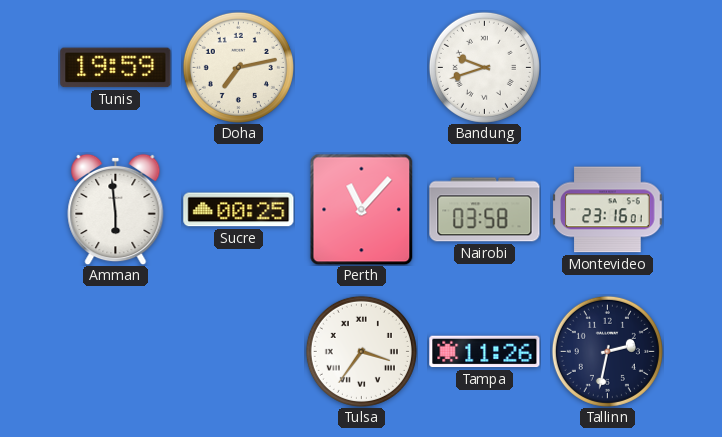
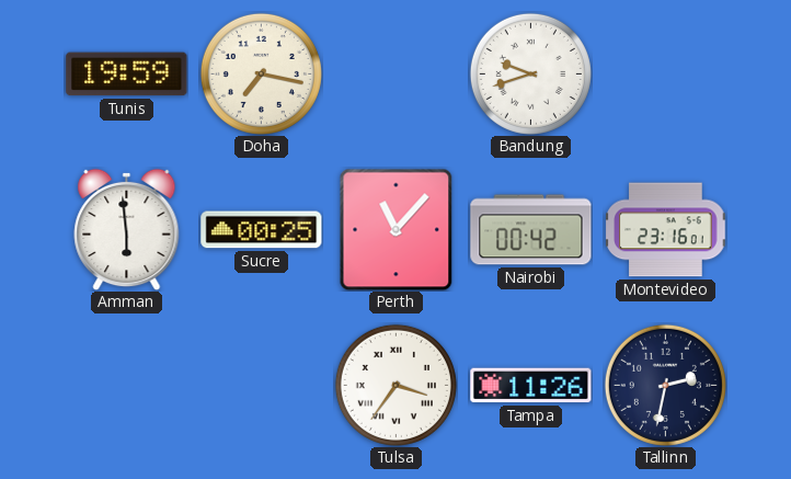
Doha: 7:13 -> 7:17 (261, 73)
Nairobi: 03:58 -> 00:42 (531, 230)
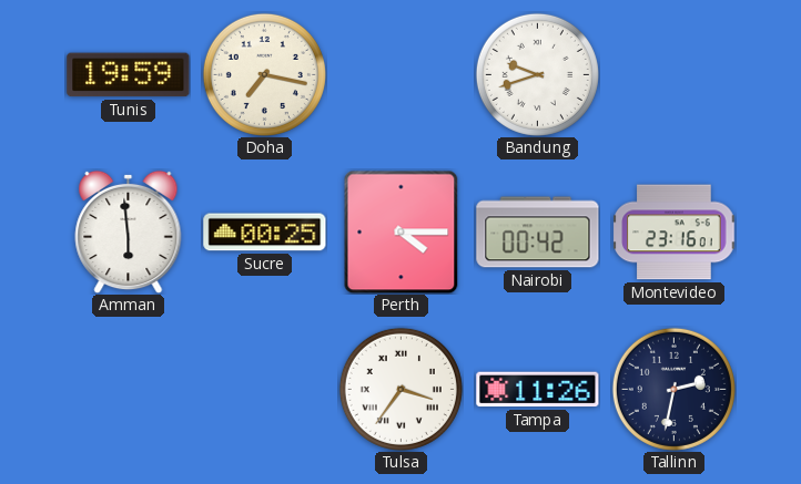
Perth: 11:07 -> 4:15 (402, 231)
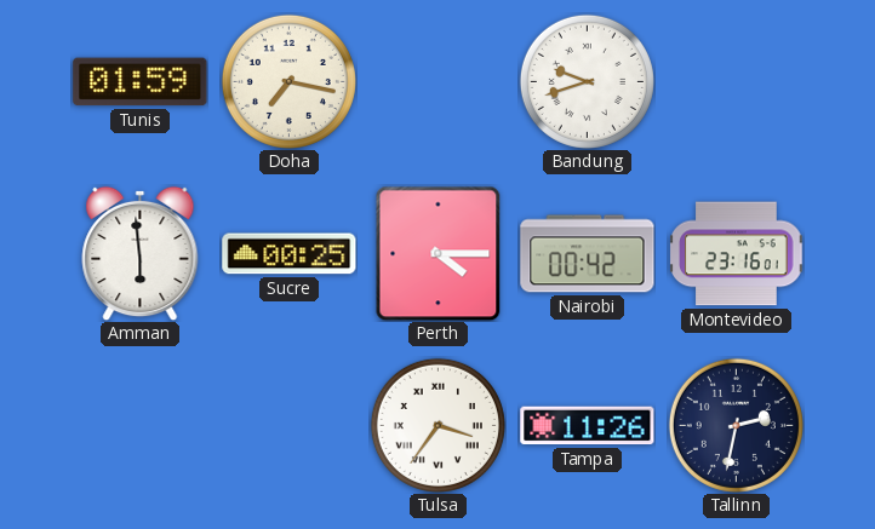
Tunis: 19:59 -> 01:59 (141, 82)
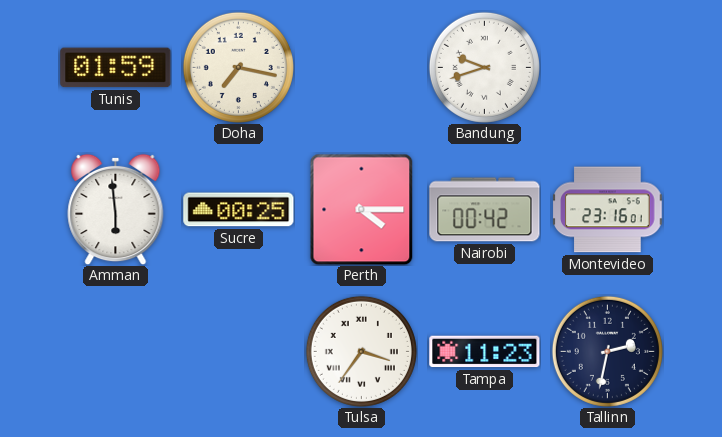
Tampa: 11:26 -> 11:23 (485, 352)
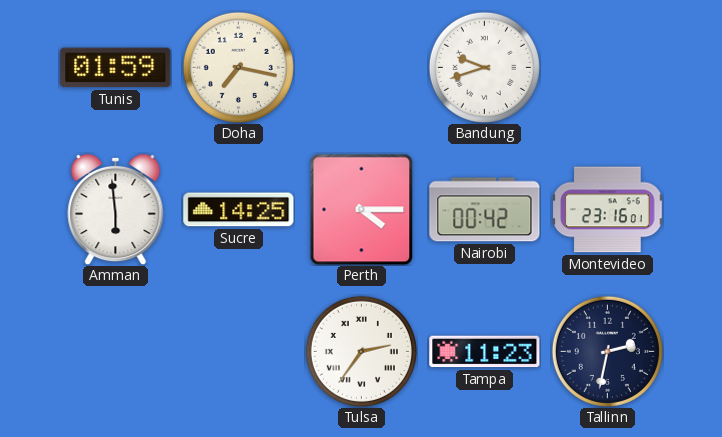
Sucre: 00:25 -> 14:25 (239, 210)
Tulsa: 3:36 -> 2:36 (361, 351)
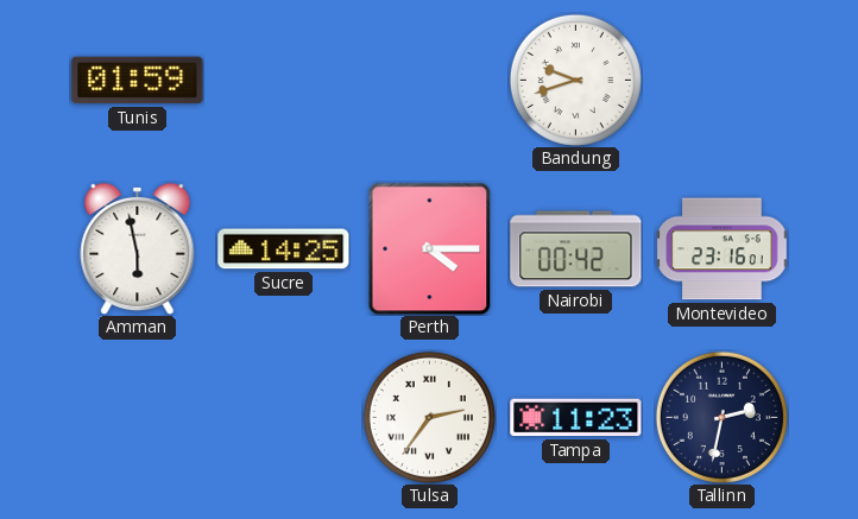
Doha: 7:17 -> none (238, 67)
Amman: 5:59 -> 5:58 (138, 248)
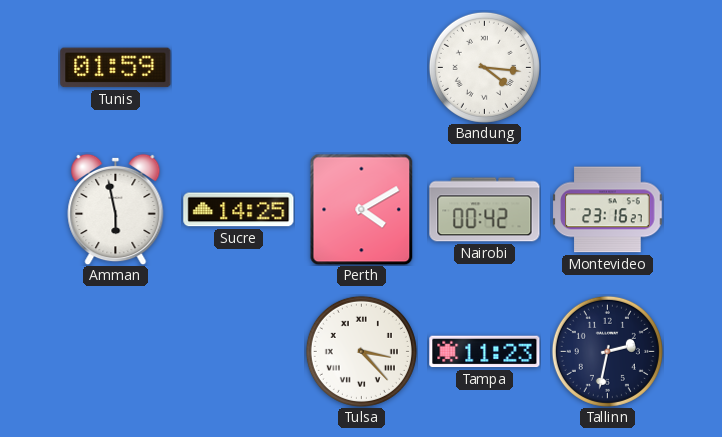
Bandung: 9:42 -> 4:16 (484, 67)
Perth: 4:15 -> 4:10 (362, 209)
Montevideo: 23:16:01 -> 23:16:27 (608, 210)
Tulsa: 2:36 -> 3:23 (361, 351)
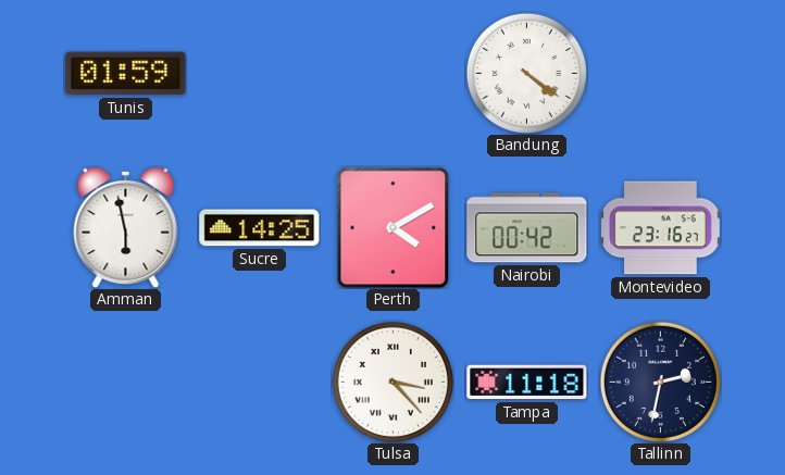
Bandung: 4:16 -> 4:21 (526, 73)
Tampa: 11:23 -> 11:18 (527, 383)
